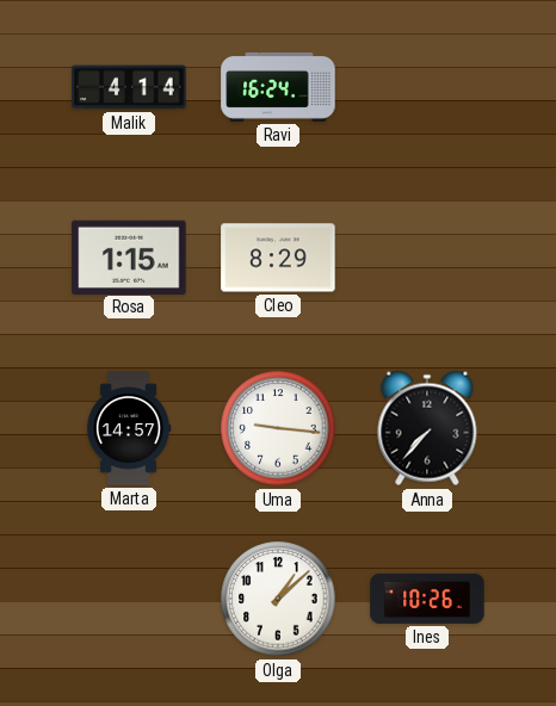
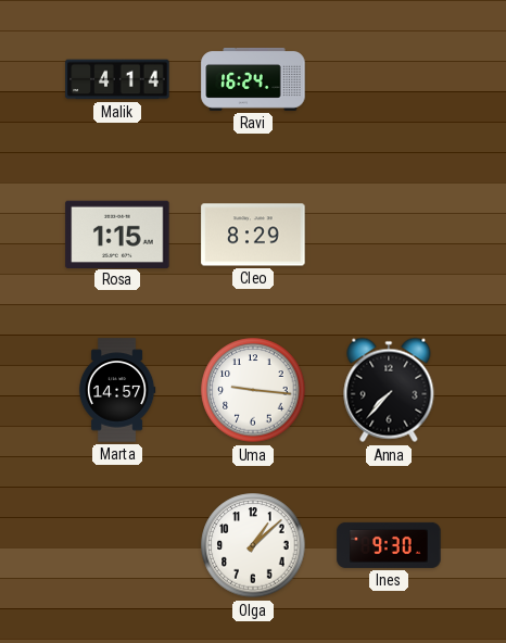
Ines: 10:26 -> 9:30 (389, 545)
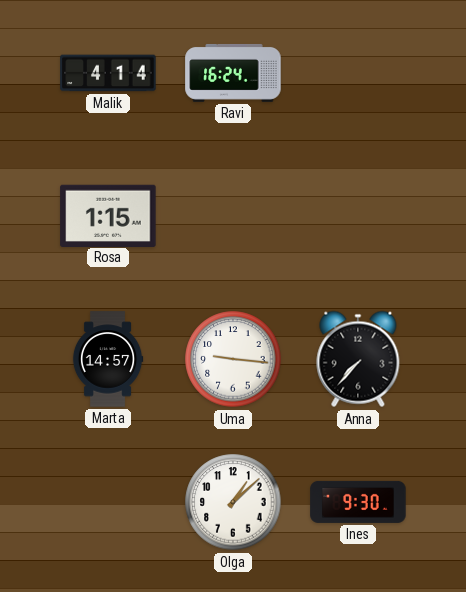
Cleo: 8:29 -> none (253, 235)
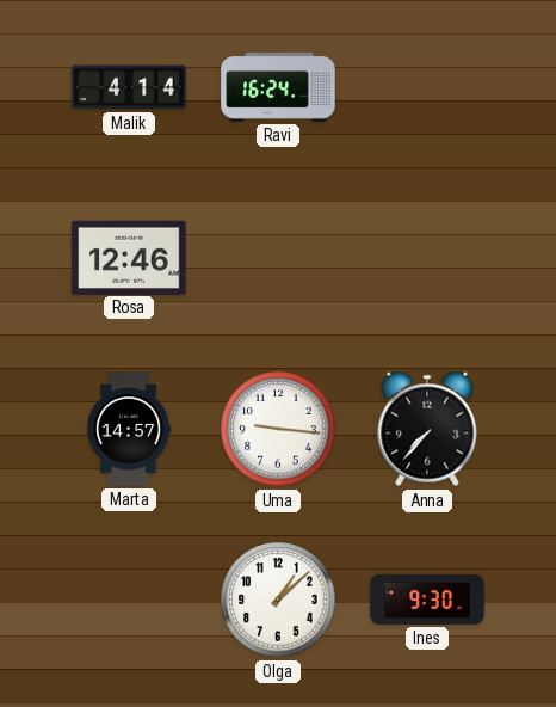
Rosa: 1:15 -> 12:46 (129, 257)
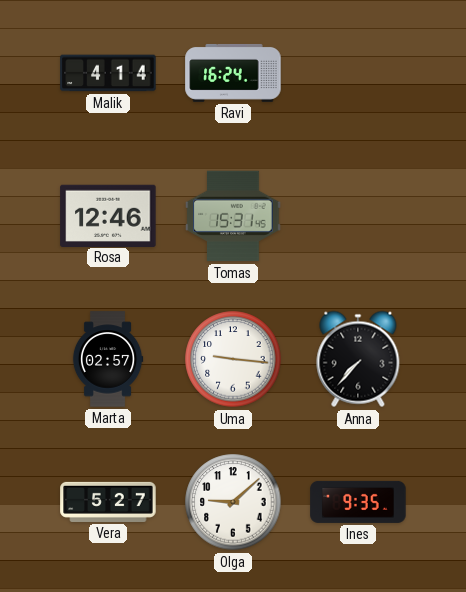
Tomas: none -> 15:31 (233, 216)
Marta: 14:57 -> 02:57 (108, 359)
Vera: none -> 5:27 (108, 502)
Olga: 1:08 -> 9:08 (233, 502)
Ines: 9:30 -> 9:35 (358, 502)
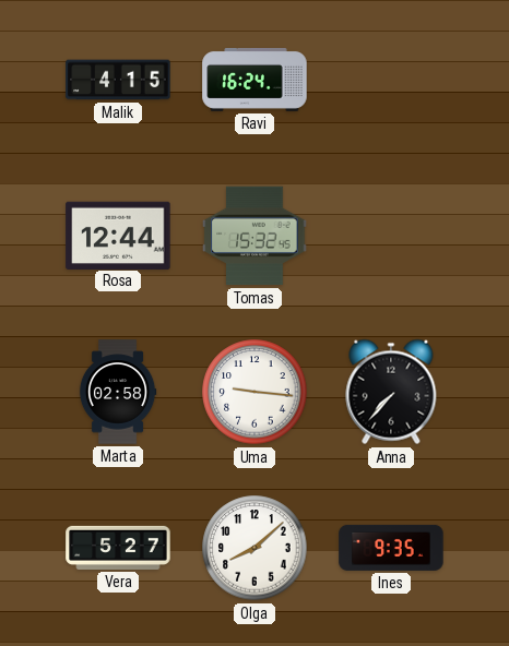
Malik: 4:14 -> 4:15 (118, 80)
Rosa: 12:46 -> 12:44 (118, 235)
Tomas: 15:31 -> 15:32 (254, 236)
Marta: 02:57 -> 02:58 (118, 392)
Olga: 9:08 -> 8:08 (254, 548)
